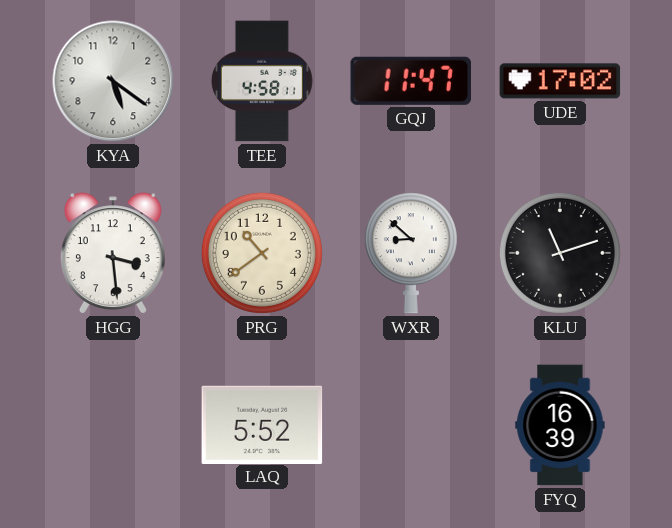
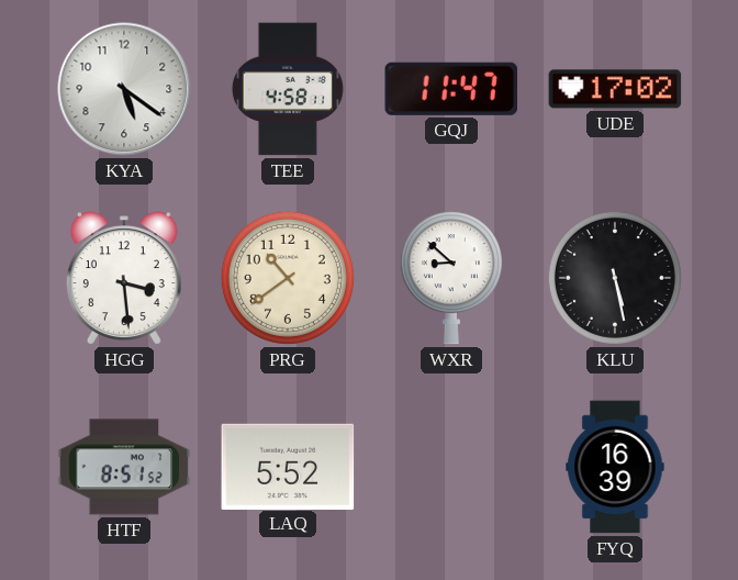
KLU: 11:12 -> 5:28 (615, 278)
HTF: none -> 8:51 (124, 467)
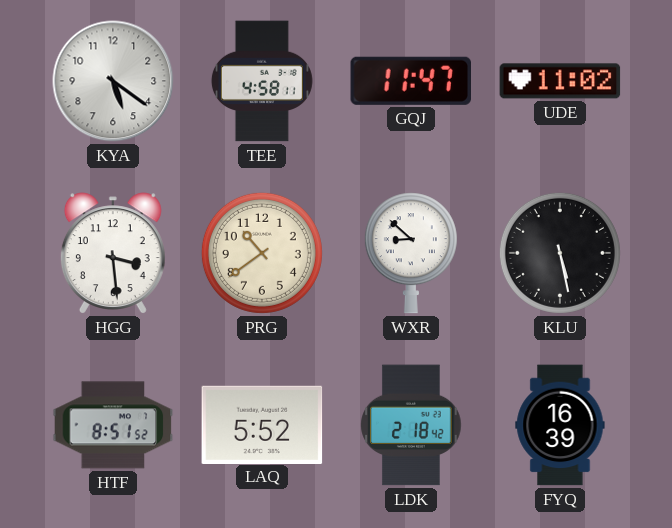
UDE: 17:02 -> 11:02 (560, 81)
LDK: none -> 2:18 (411, 425)
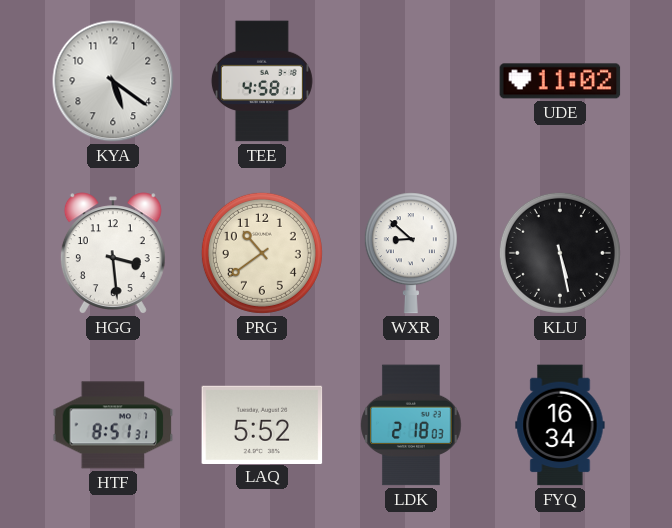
GQJ: 11:47 -> none (411, 81)
HTF: 8:51:52 -> 8:51:31 (113, 425)
LDK: 2:18:42 -> 2:18:03 (411, 425)
FYQ: 16:39 -> 16:34 (560, 425)
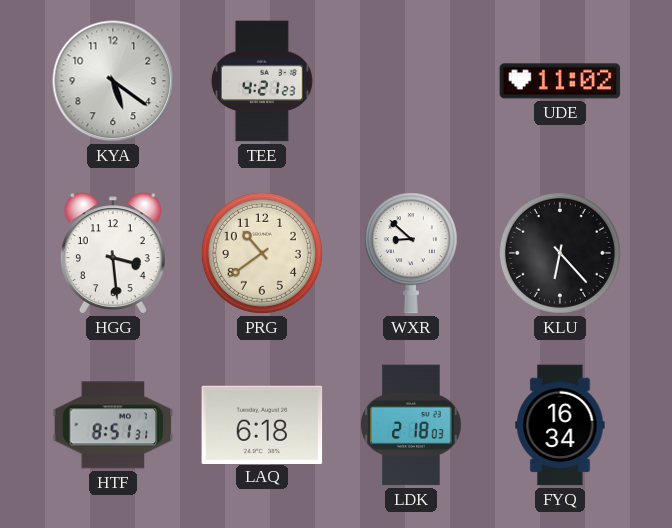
TEE: 4:58 -> 4:21 (262, 81)
KLU: 5:28 -> 6:23 (560, 253)
LAQ: 5:52 -> 6:18 (262, 424)
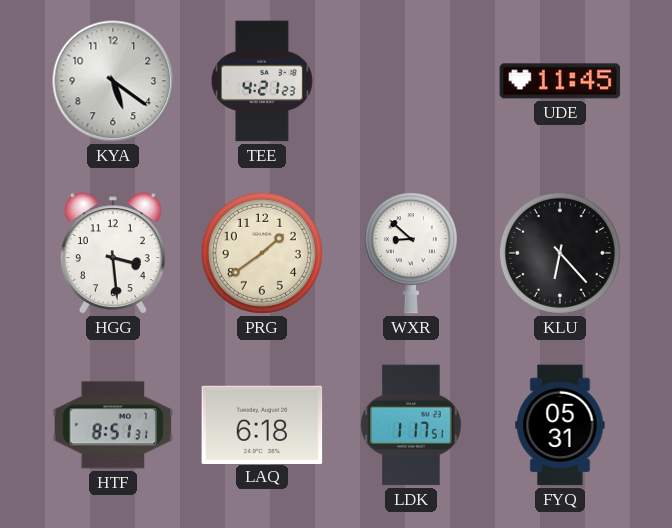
UDE: 11:02 -> 11:45 (560, 81)
PRG: 10:39 -> 1:39 (262, 253)
LDK: 2:18 -> 1:17 (411, 425)
FYQ: 16:34 -> 05:31 (560, 425)
